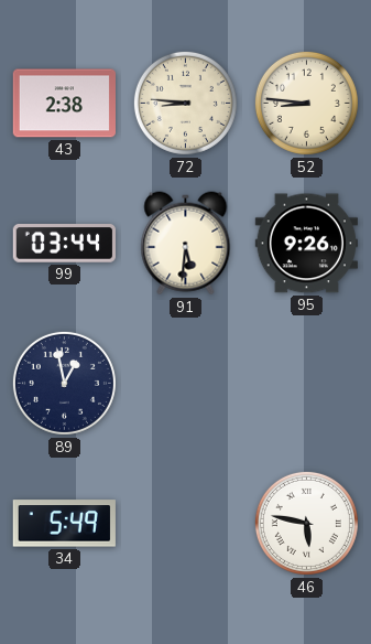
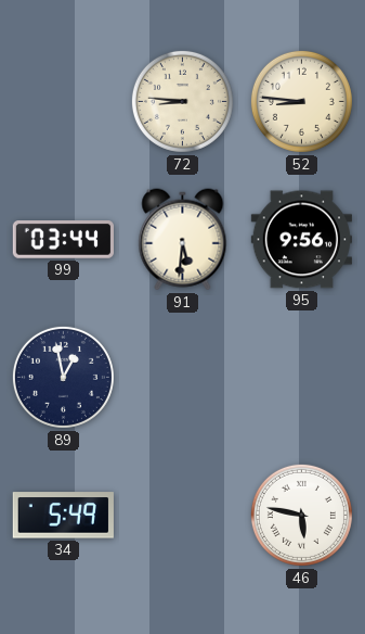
43: 2:38 -> none (64, 104)
95: 9:26 -> 9:56 (301, 240)
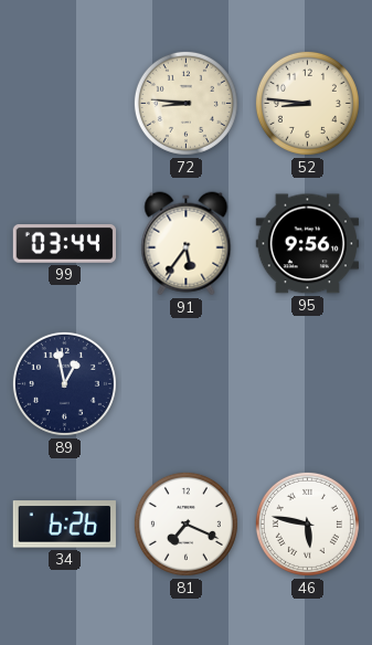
91: 5:31 -> 5:36 (187, 244)
34: 5:49 -> 6:26 (64, 525)
81: none -> 7:19 (185, 524)
